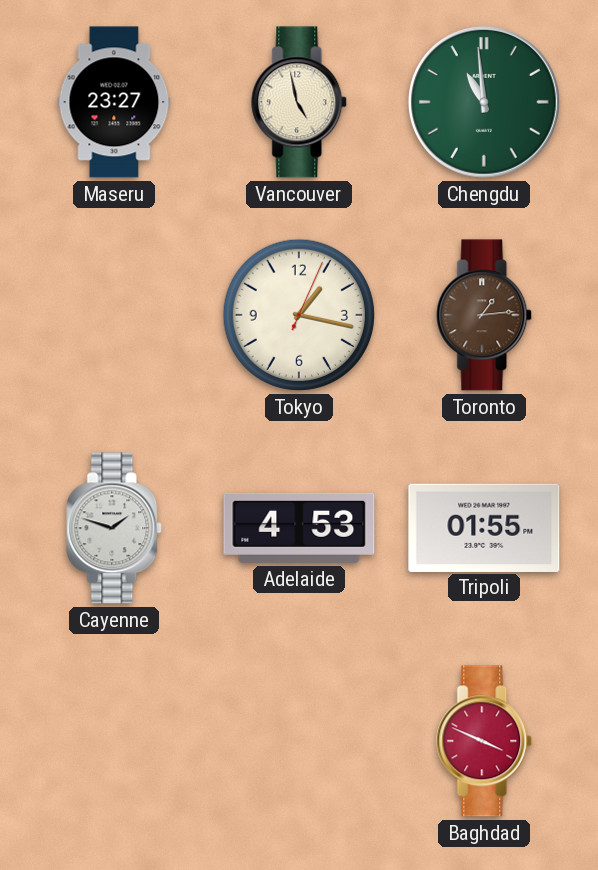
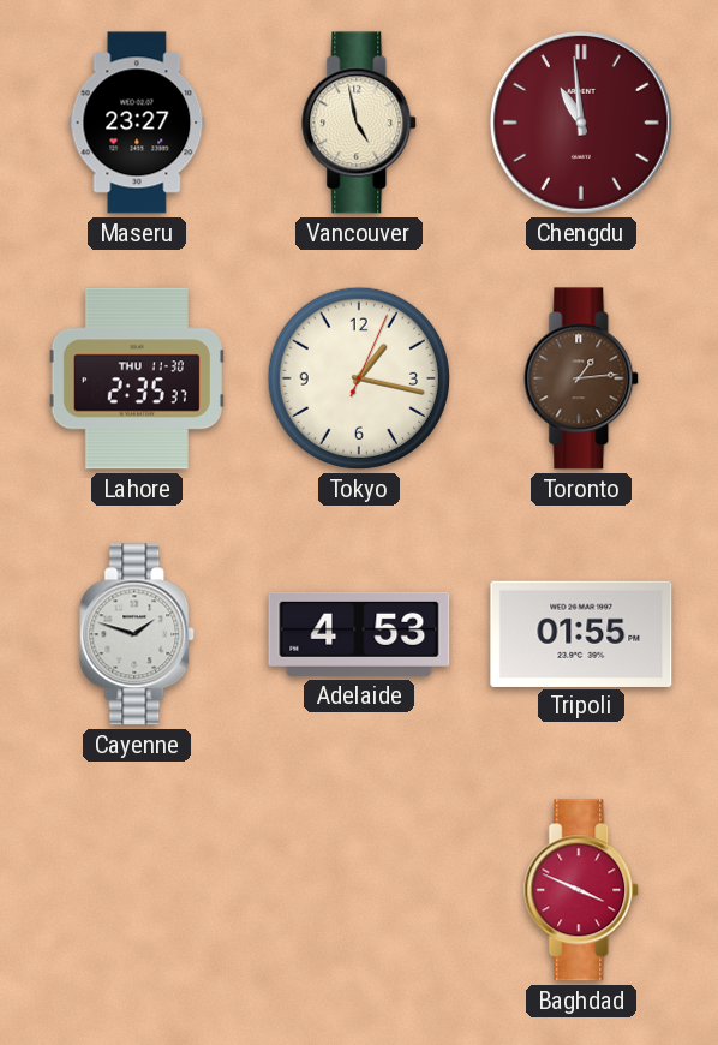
Chengdu dial: green -> burgundy (582, 124)
Lahore: none -> 2:35 (137, 378)
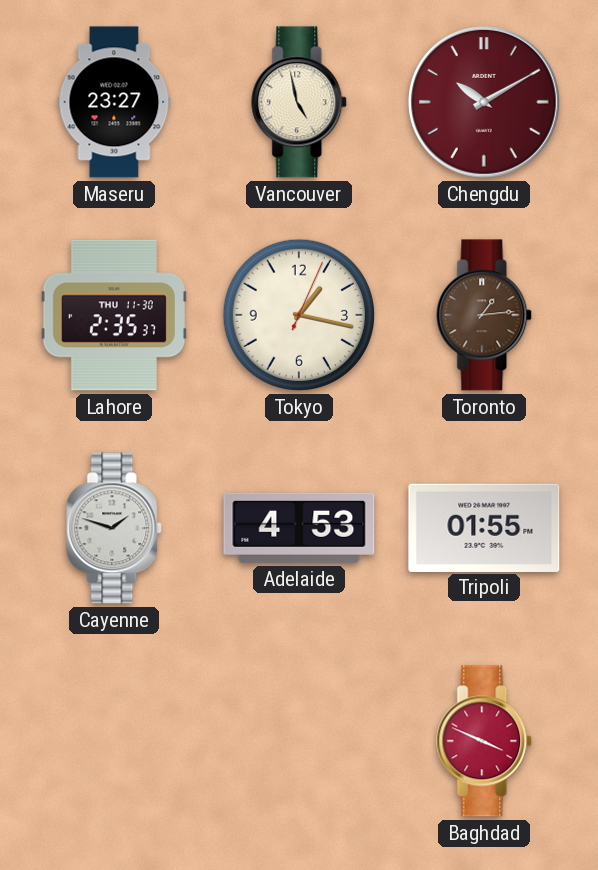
Chengdu: 10:59 -> 10:10 (485, 103)
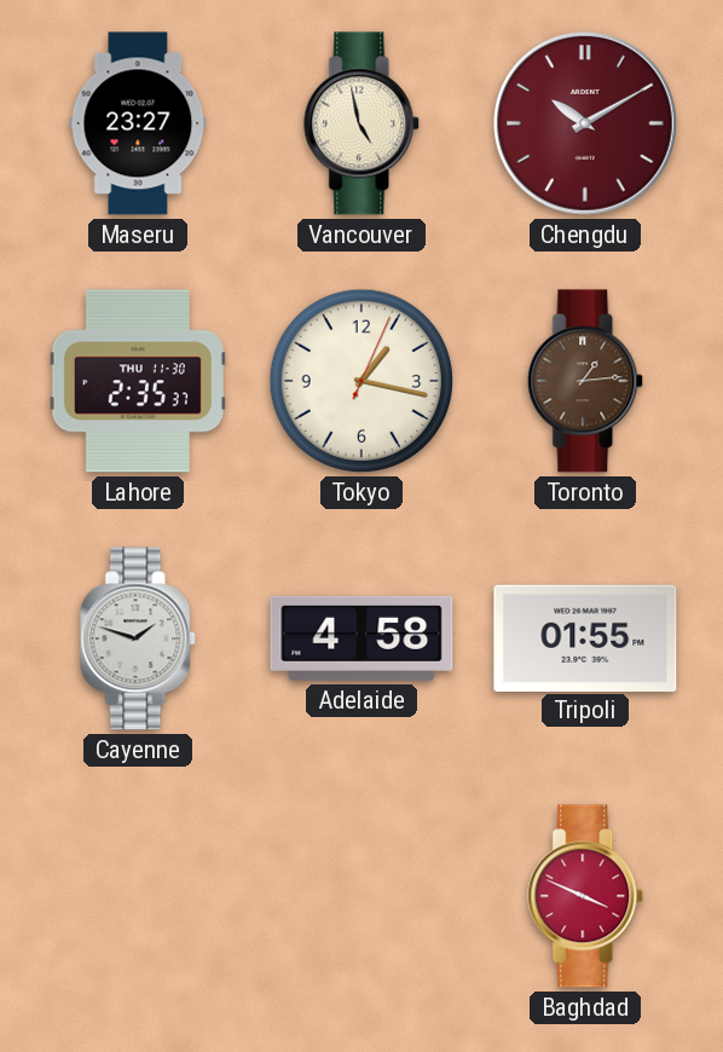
Adelaide: 4:53 -> 4:58 (361, 638)
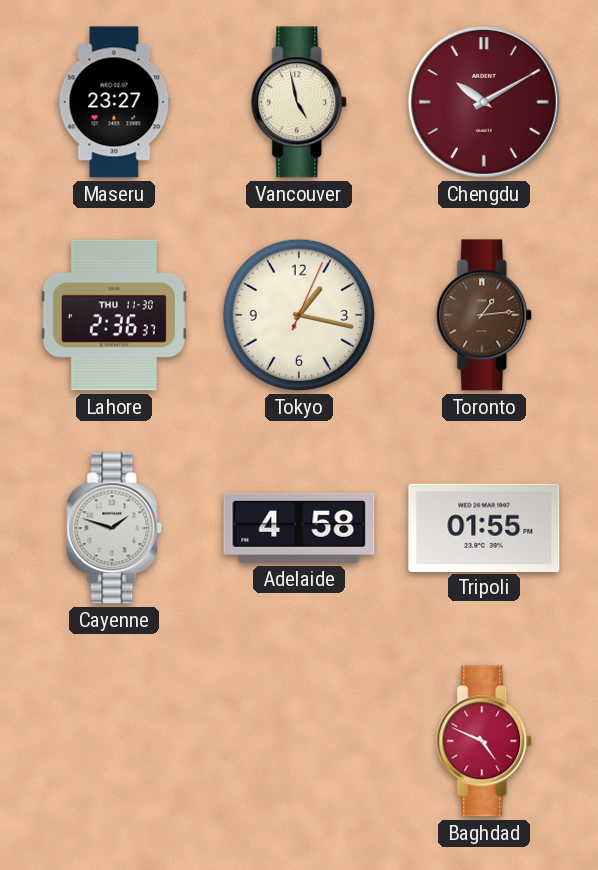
Lahore: 2:35 -> 2:36 (114, 315)
Baghdad: 3:49 -> 4:49 (485, 741)
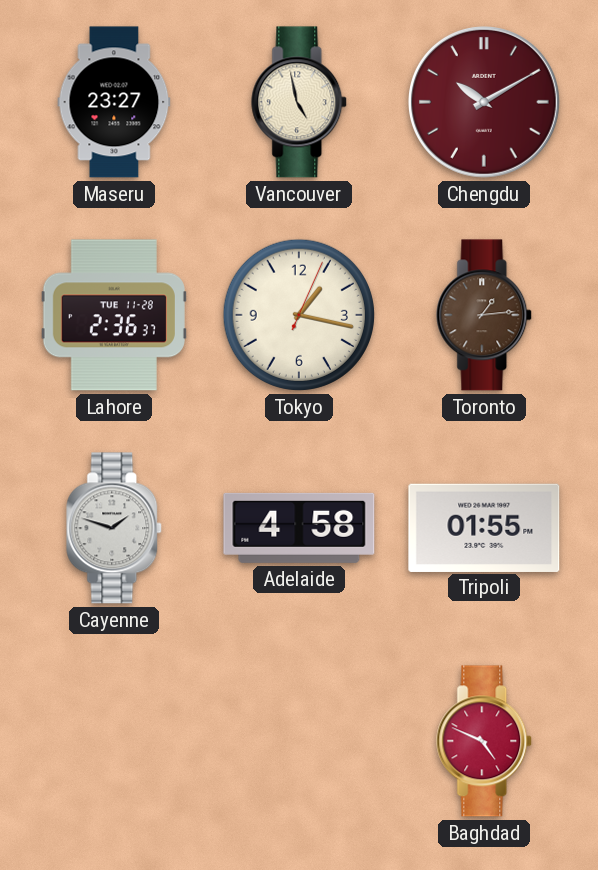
Lahore date: THU 11-30 -> TUE 11-28 (114, 315)
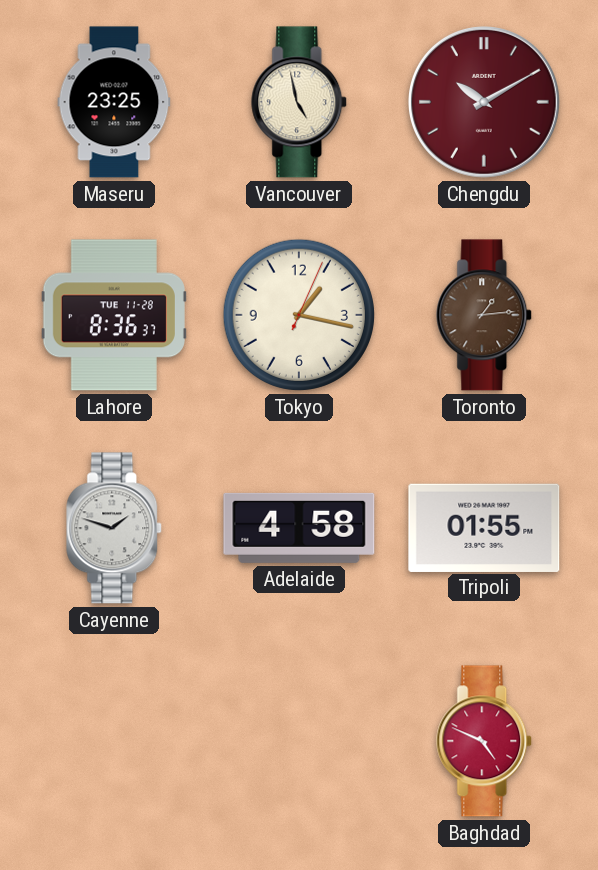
Maseru: 23:27 -> 23:25 (114, 102)
Lahore: 2:36 -> 8:36 (114, 315)
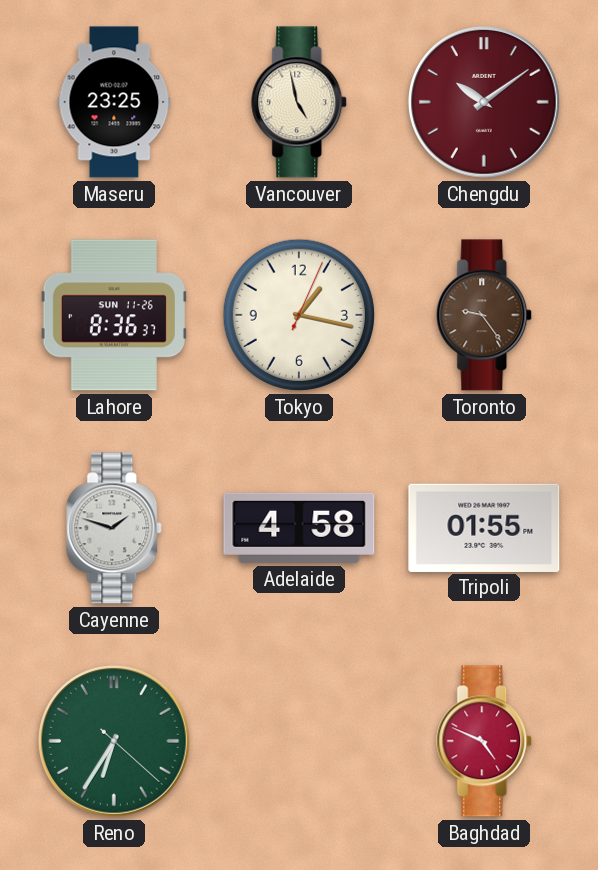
Chengdu: 10:10 -> 10:09 (485, 103)
Lahore date: TUE 11-28 -> SUN 11-26 (114, 315)
Toronto: 1:14 -> 9:24 (485, 315)
Reno: none -> 6:35 (115, 742)
